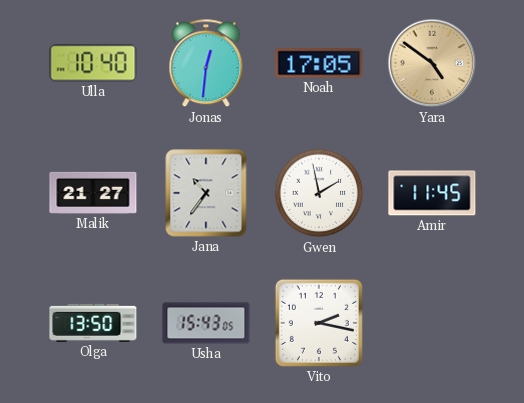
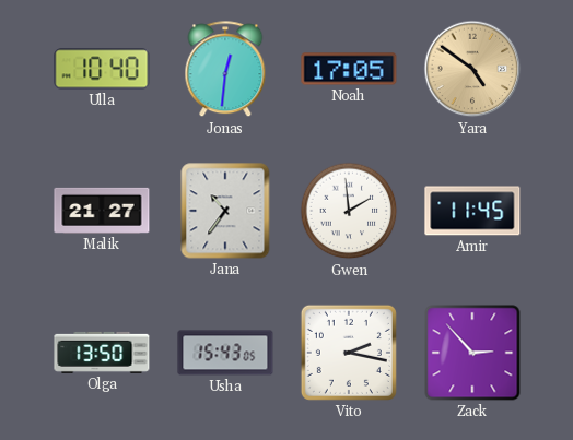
Gwen: 1:58 -> 1:59 (349, 211)
Zack: none -> 2:53 (472, 353)
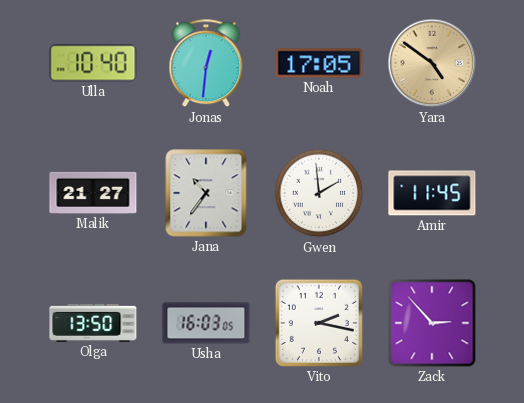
Usha: 15:43 -> 16:03 (206, 323)
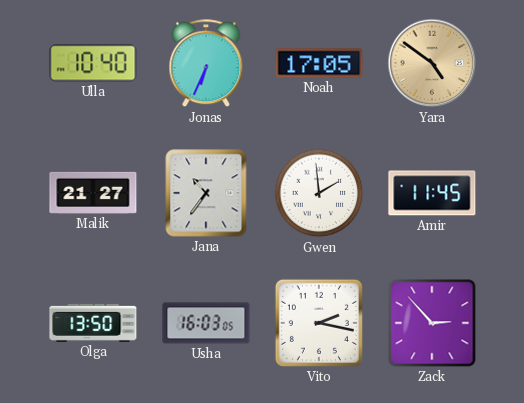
Jonas: 12:31 -> 6:34 (206, 64)
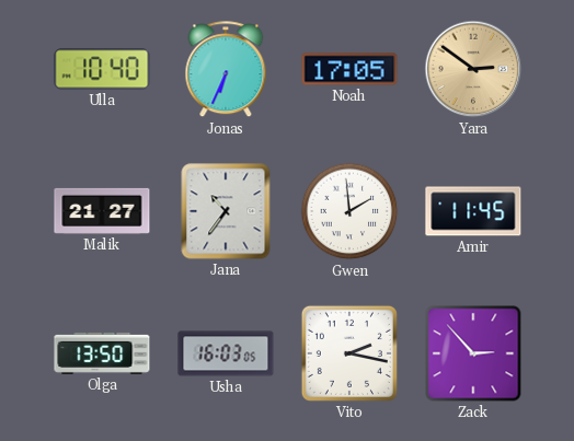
Yara: 4:51 -> 2:51 (473, 69)
